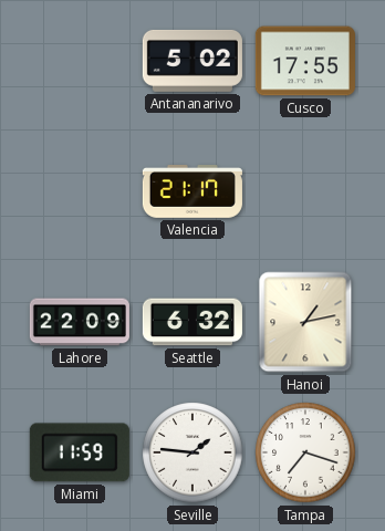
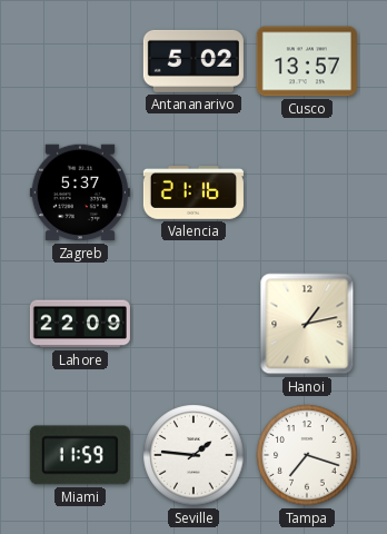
Cusco: 17:55 -> 13:57 (307, 61)
Zagreb: none -> 5:37 (80, 192)
Valencia: 21:17 -> 21:16 (193, 194)
Seattle: 6:32 -> none (192, 322)
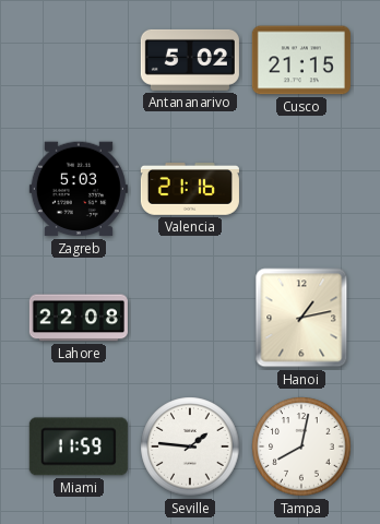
Cusco: 13:57 -> 21:15 (301, 60)
Zagreb: 5:37 -> 5:03 (79, 189)
Lahore: 22:09 -> 22:08 (79, 318)
Tampa: 7:18 -> 8:02 (301, 446)
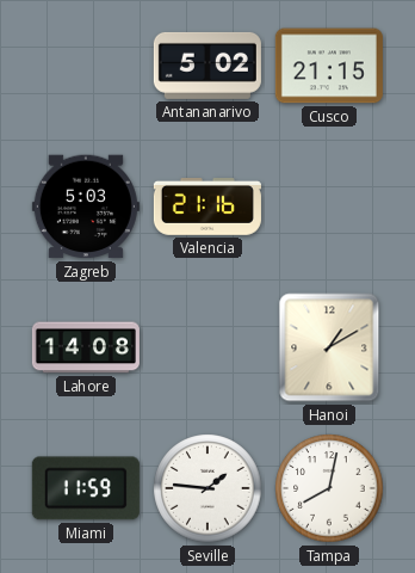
Lahore: 22:08 -> 14:08 (86, 347)
Hanoi: 1:13 -> 1:10 (329, 347)
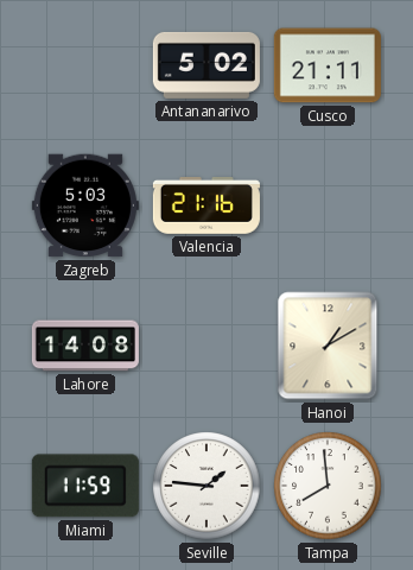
Cusco: 21:15 -> 21:11 (328, 65)
Tampa: 8:02 -> 7:59 (328, 486)
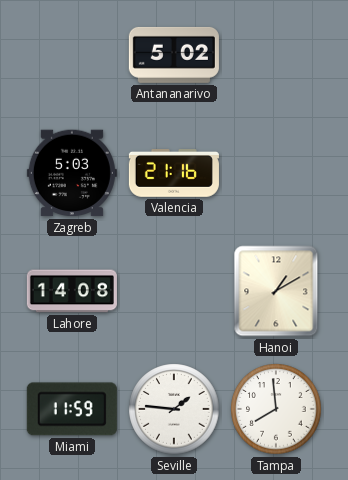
Cusco: 21:11 -> none (328, 65)
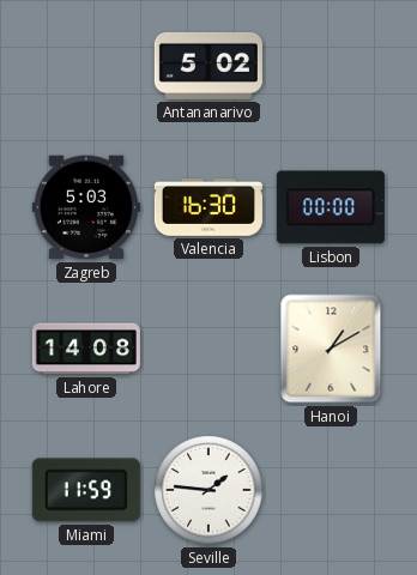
Valencia: 21:16 -> 16:30 (208, 208)
Lisbon: none -> 00:00 (331, 207)
Tampa: 7:59 -> none (276, 409)
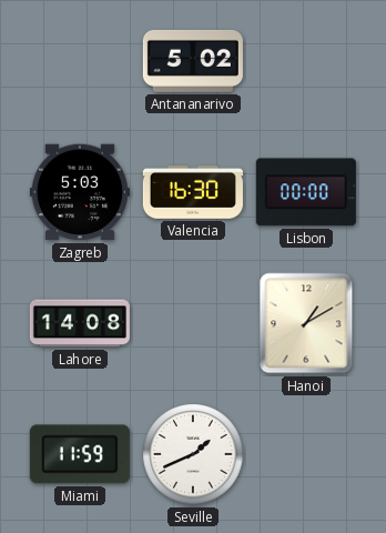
Seville: 1:46 -> 1:41 (193, 454)
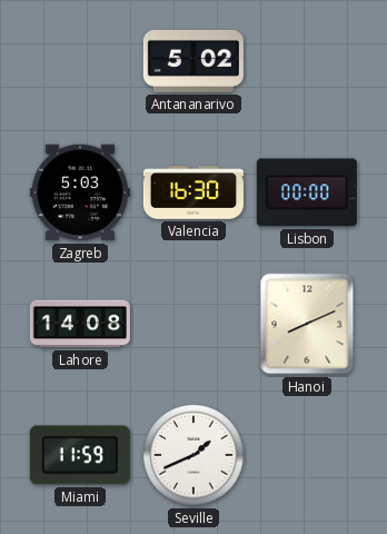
Hanoi: 1:10 -> 8:11 (307, 324)
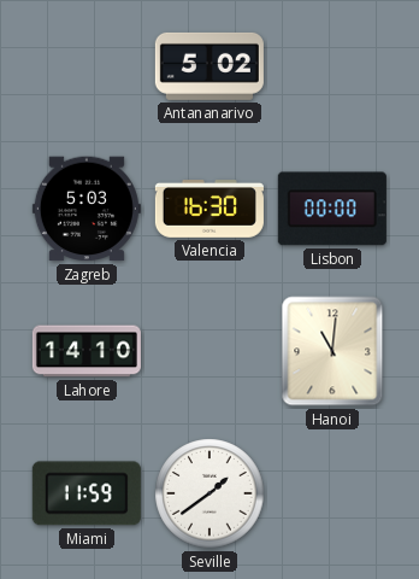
Lahore: 14:08 -> 14:10 (87, 351)
Hanoi: 8:11 -> 11:01 (332, 351)
Seville: 1:41 -> 1:39 (209, 493)
